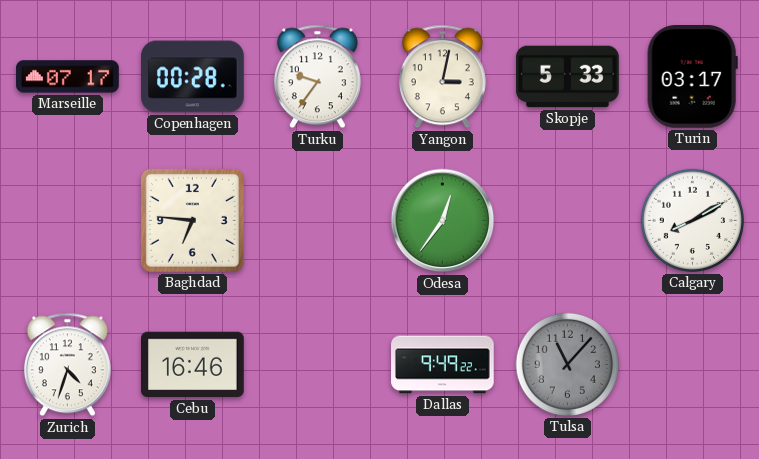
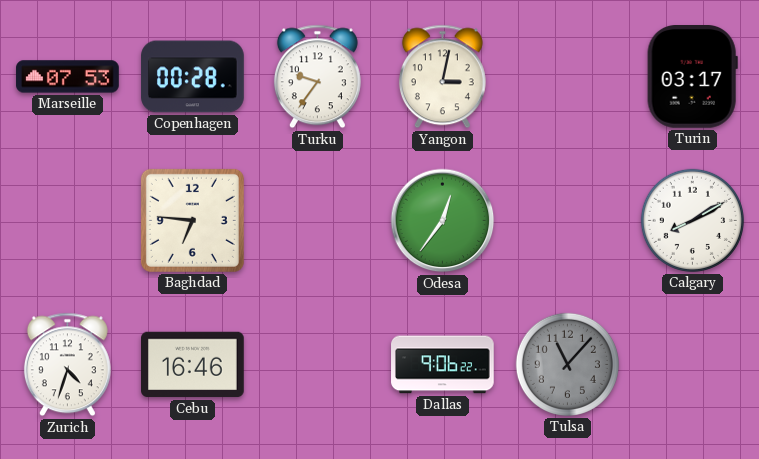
Marseille: 07:17 -> 07:53 (68, 77)
Skopje: 5:33 -> none (568, 77)
Dallas: 9:49 -> 9:06 (443, 365)
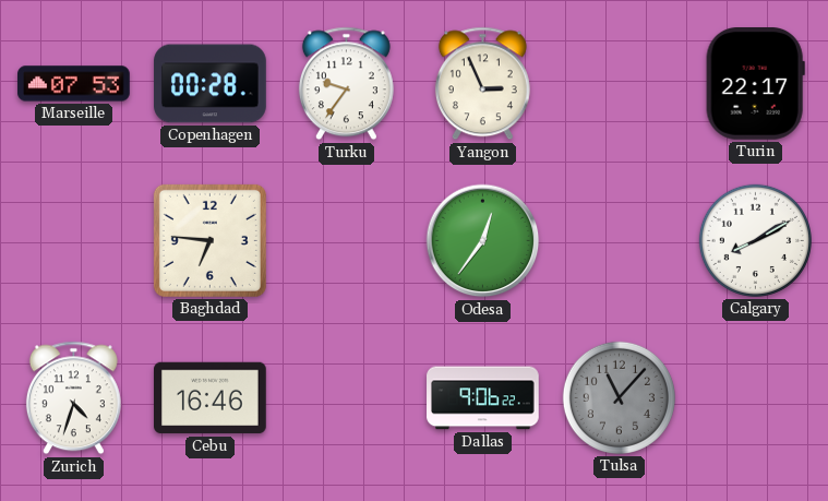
Yangon: 3:02 -> 2:56 (482, 84)
Turin: 03:17 -> 22:17 (755, 84)
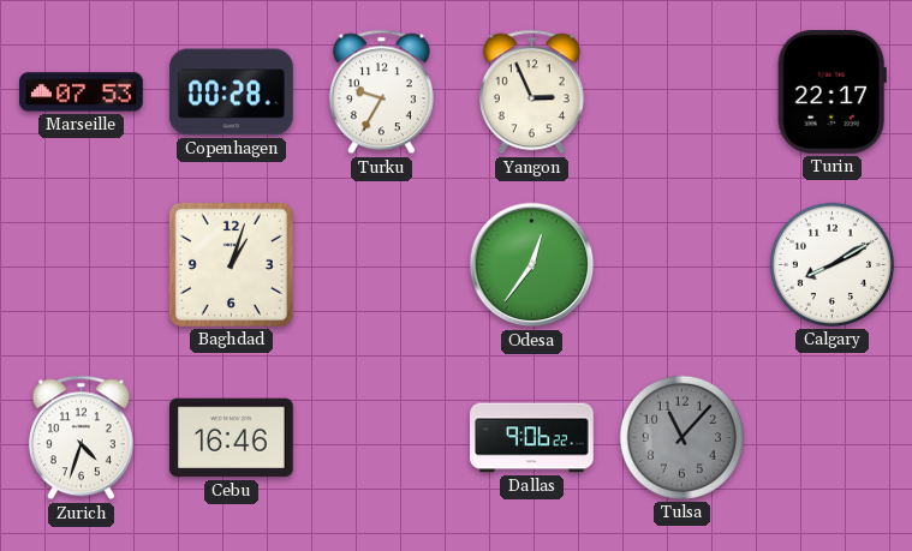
Turku: 9:36 -> 9:35 (381, 92)
Baghdad: 6:46 -> 1:03 (231, 264)
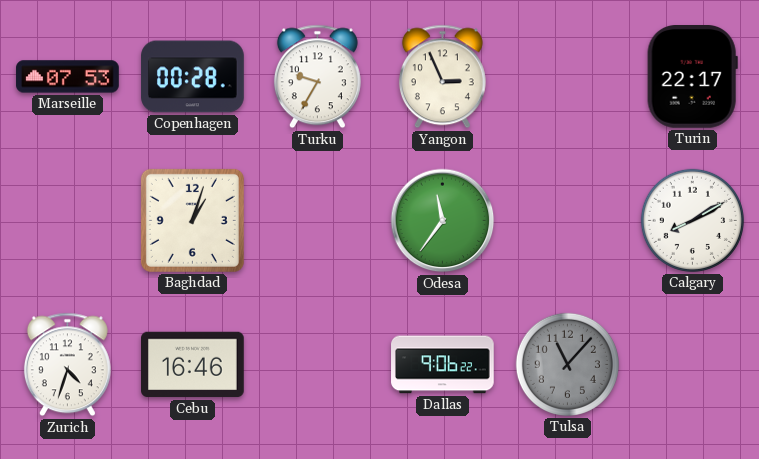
Odesa: 12:36 -> 11:36 (443, 221)
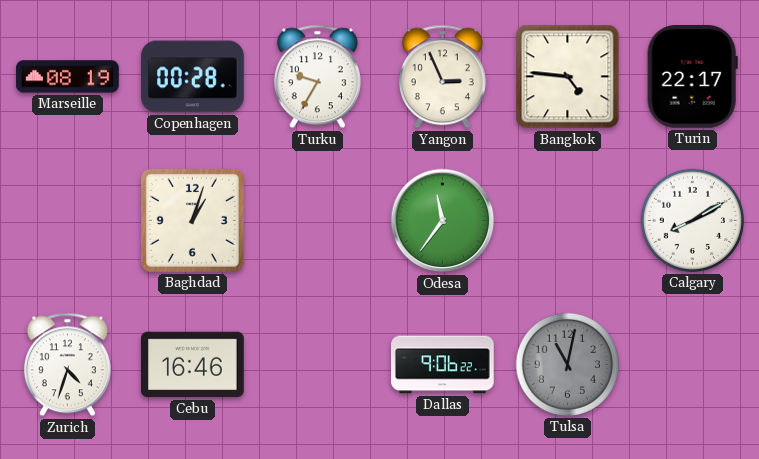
Marseille: 07:53 -> 08:19 (68, 77)
Bangkok: none -> 4:46 (568, 77)
Tulsa: 11:07 -> 11:02 (567, 364)
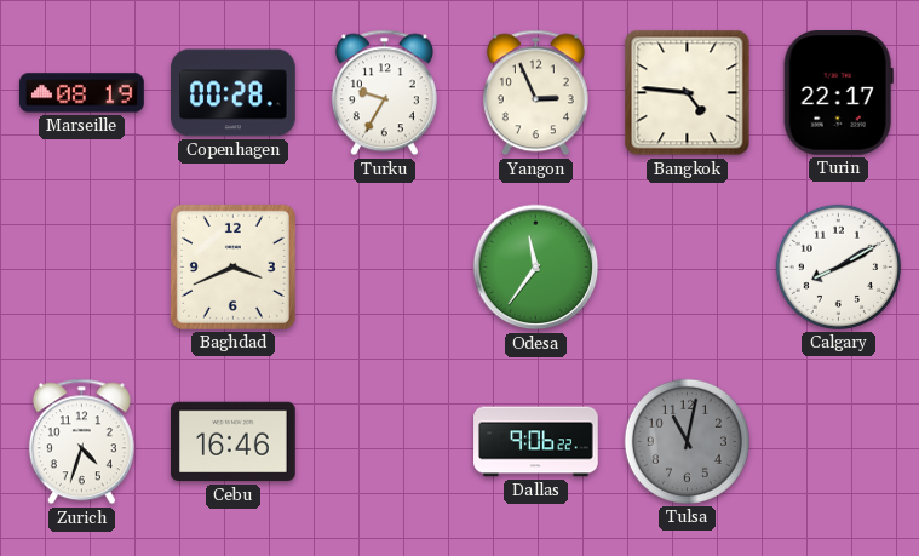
Baghdad: 1:03 -> 3:41 (232, 266)
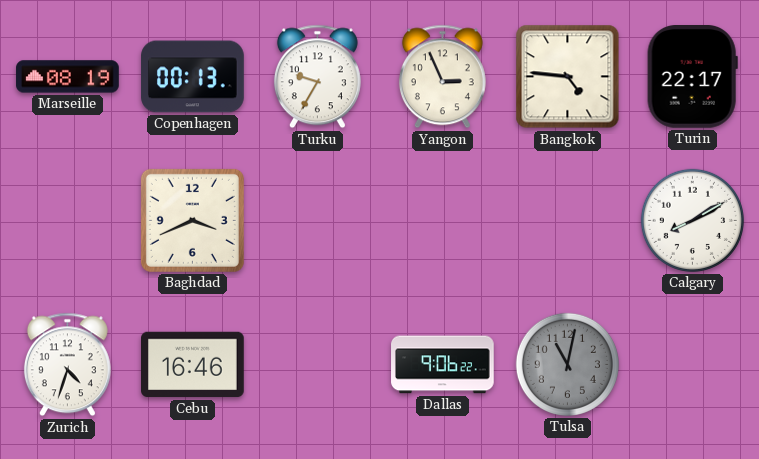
Copenhagen: 00:28 -> 00:13 (193, 77)
Odesa: 11:36 -> none (536, 268)
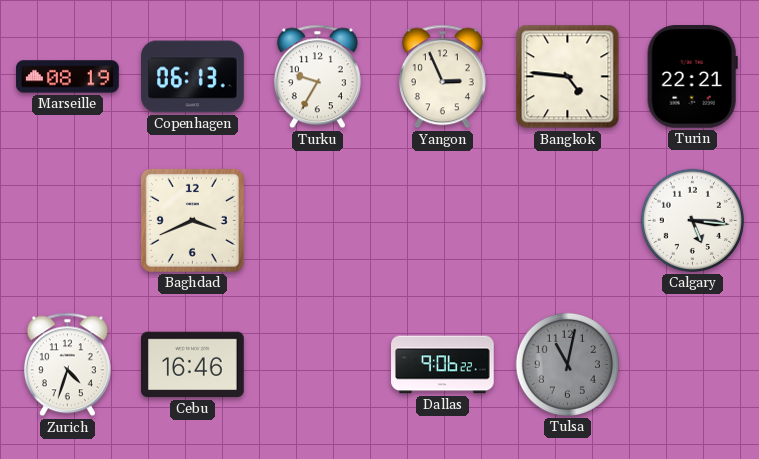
Copenhagen: 00:13 -> 06:13 (193, 77)
Turin: 22:17 -> 22:21 (692, 77)
Calgary: 8:10 -> 5:16 (692, 220)
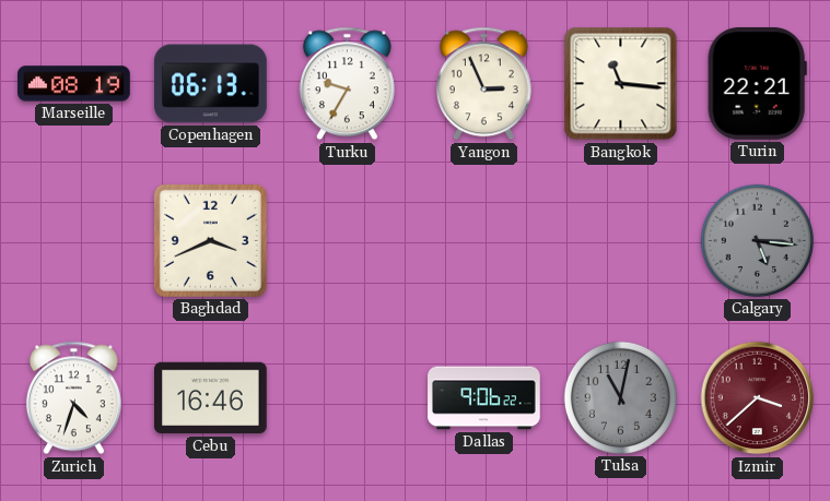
Bangkok: 4:46 -> 11:16 (621, 84)
Calgary dial: white -> grey (757, 240)
Izmir: none -> 3:38 (758, 398)
